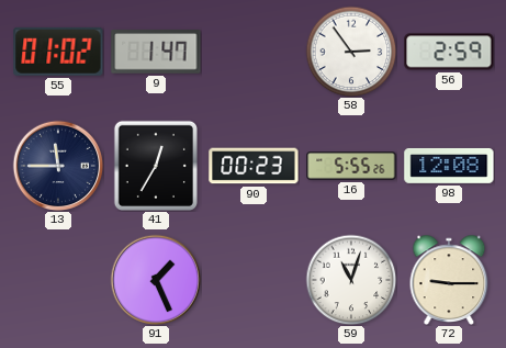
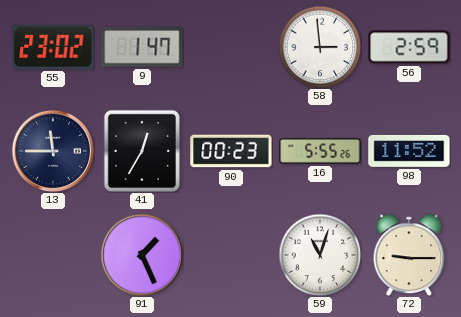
55: 01:02 -> 23:02 (53, 47)
58: 2:54 -> 2:59 (320, 47)
98: 12:08 -> 11:52 (409, 151)
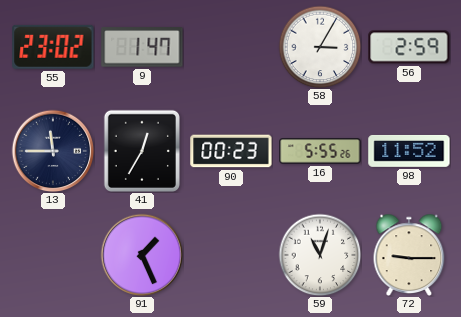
58: 2:59 -> 3:05 (320, 47)
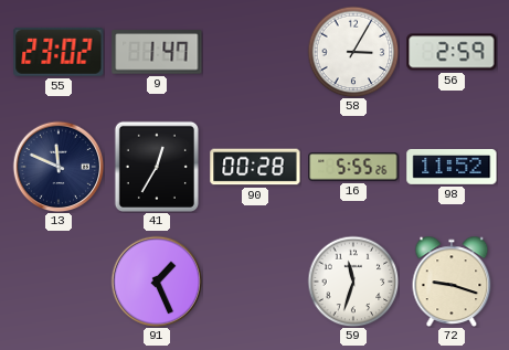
13: 11:45 -> 11:49 (59, 167)
90: 00:23 -> 00:28 (255, 167)
59: 11:03 -> 11:33 (353, 282)
72: 9:15 -> 9:18 (452, 280)
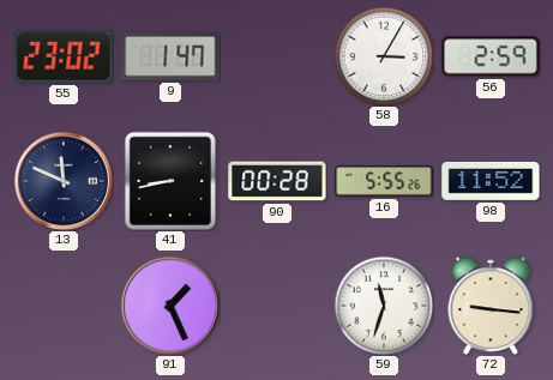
41: 12:35 -> 8:43 (170, 181)
72: 9:18 -> 9:16 (491, 304)
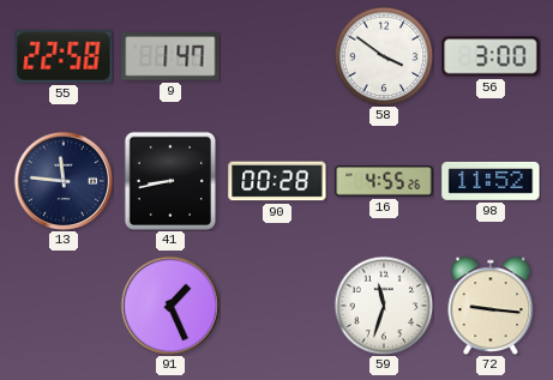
55: 23:02 -> 22:58 (64, 56)
58: 3:05 -> 3:51 (384, 56)
56: 2:59 -> 3:00 (491, 56)
13: 11:49 -> 11:46 (64, 181)
16: 5:55 -> 4:55 (384, 181)
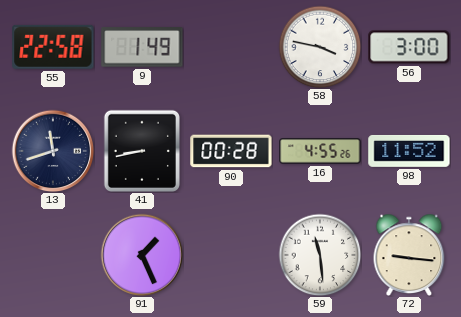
9: 1:47 -> 1:49 (142, 47)
58: 3:51 -> 3:47 (320, 47)
13: 11:46 -> 11:42 (53, 151)
59: 11:33 -> 11:29 (320, 255)
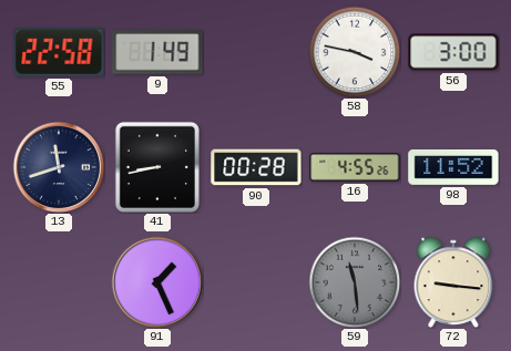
59 dial: white -> grey (355, 282)
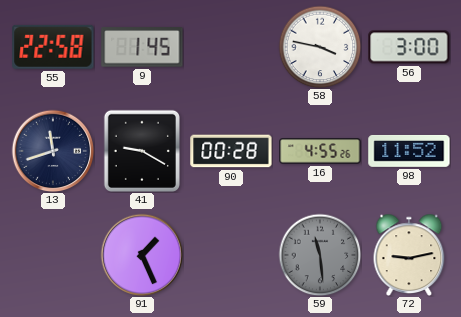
9: 1:49 -> 1:45 (142, 47)
41: 8:43 -> 9:20 (142, 151)
72: 9:16 -> 9:13 (409, 254)
